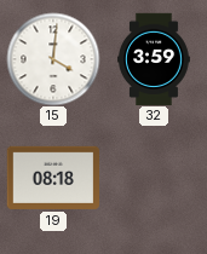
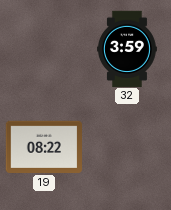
15: 4:01 -> none (53, 59)
19: 08:18 -> 08:22 (44, 147)
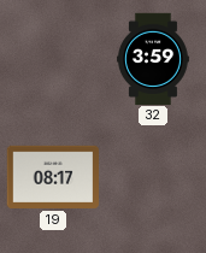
19: 08:22 -> 08:17 (53, 177)
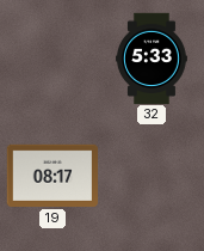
32: 3:59 -> 5:33 (153, 59)
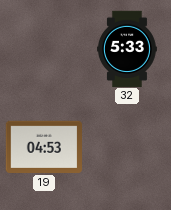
19: 08:17 -> 04:53 (44, 147)
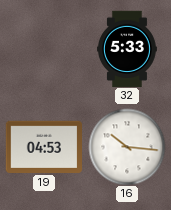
16: none -> 10:16 (127, 147)
